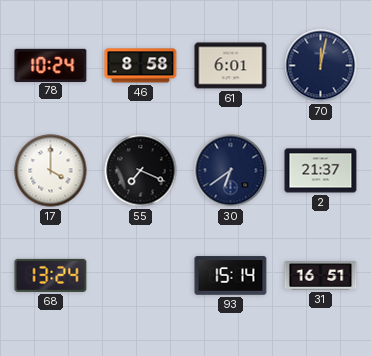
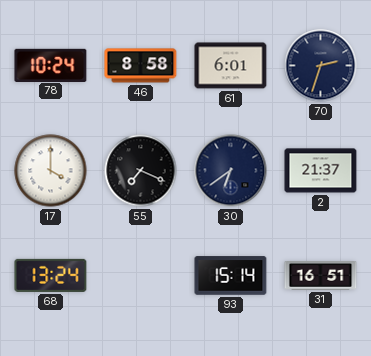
70: 12:02 -> 2:33 (321, 66)
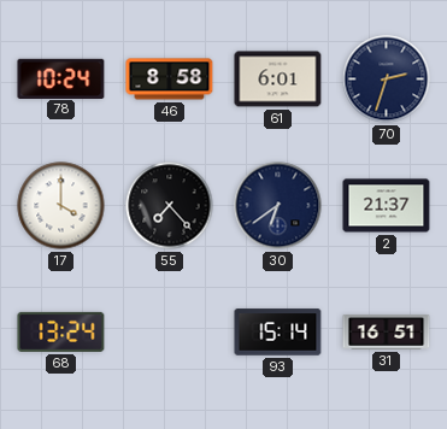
55: 7:19 -> 7:23 (170, 206)
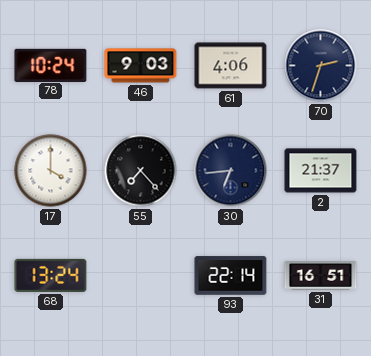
46: 8:58 -> 9:03 (141, 66)
61: 6:01 -> 4:06 (231, 66)
30: 6:39 -> 6:44 (231, 171)
93: 15:14 -> 22:14 (231, 276)
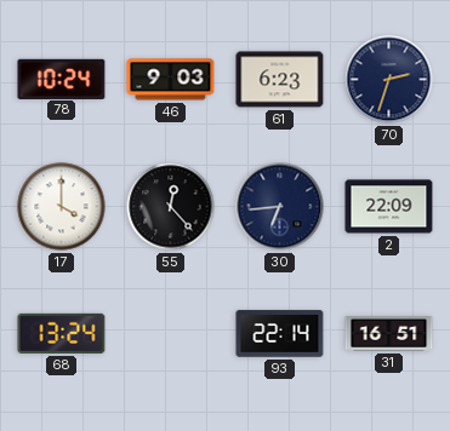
61: 4:06 -> 6:23 (280, 80)
55: 7:23 -> 12:23 (171, 207)
2: 21:37 -> 22:09 (389, 207)
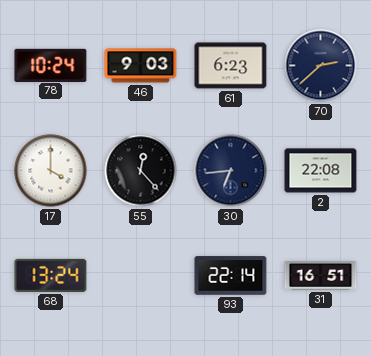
70: 2:33 -> 2:38 (321, 66)
2: 22:09 -> 22:08 (321, 171)
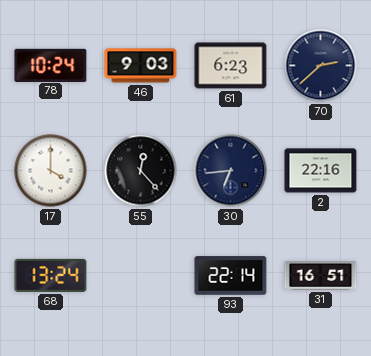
2: 22:08 -> 22:16 (321, 171)
